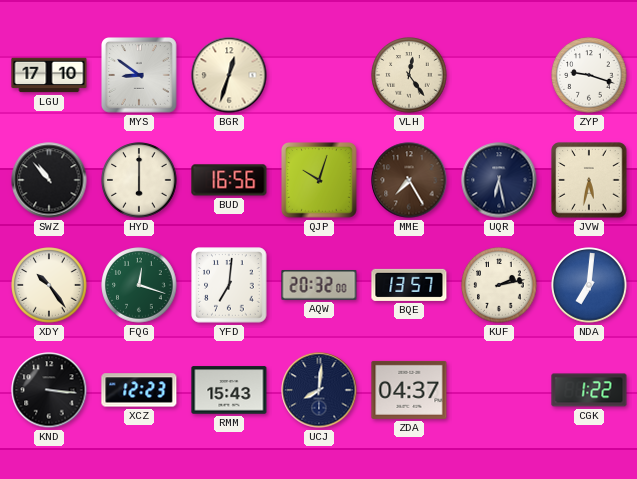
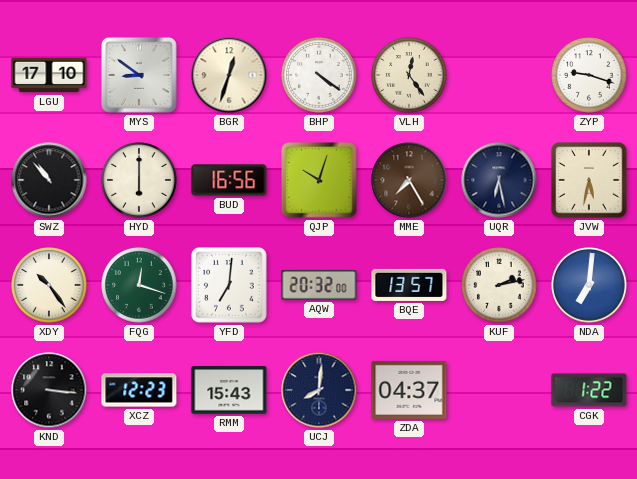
BHP: none -> 4:21 (319, 75)
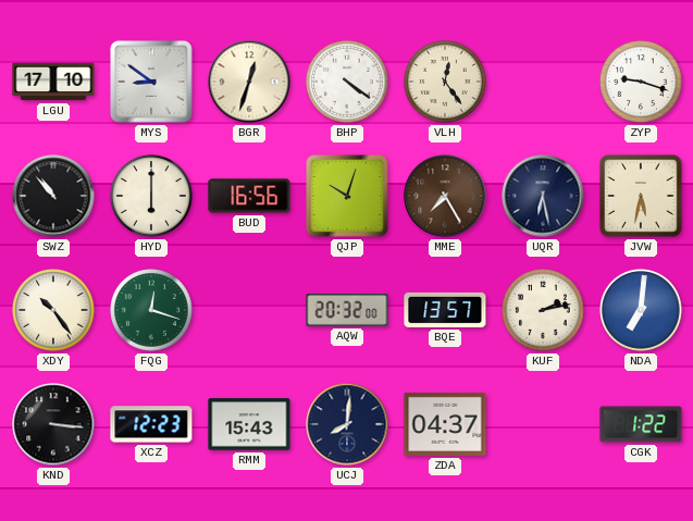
YFD: 7:01 -> none (229, 285)
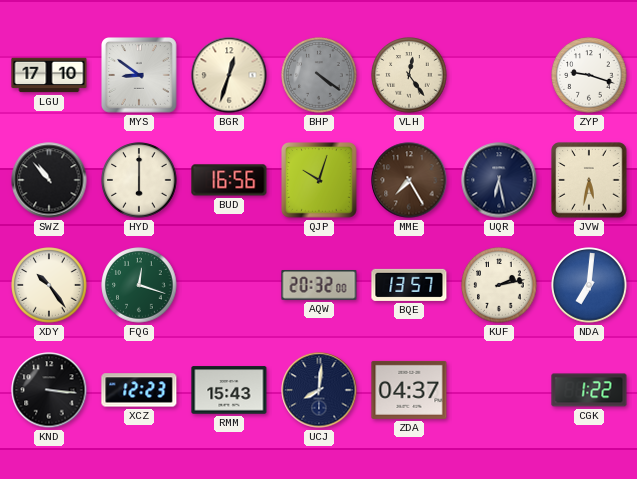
BHP dial: white -> grey (319, 75)
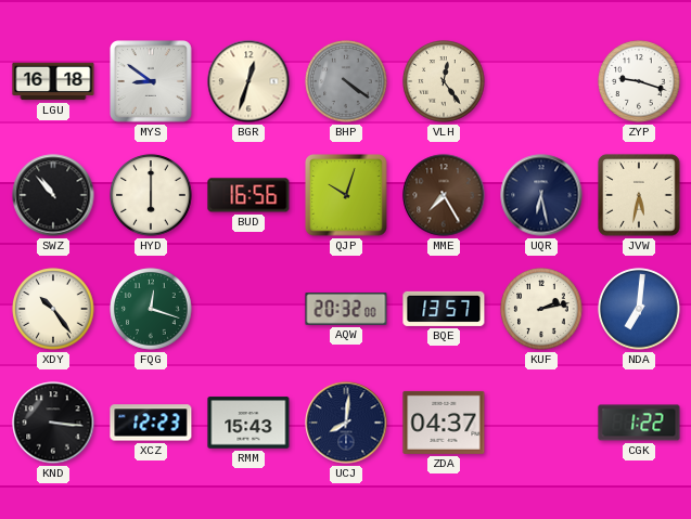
LGU: 17:10 -> 16:18 (53, 81)
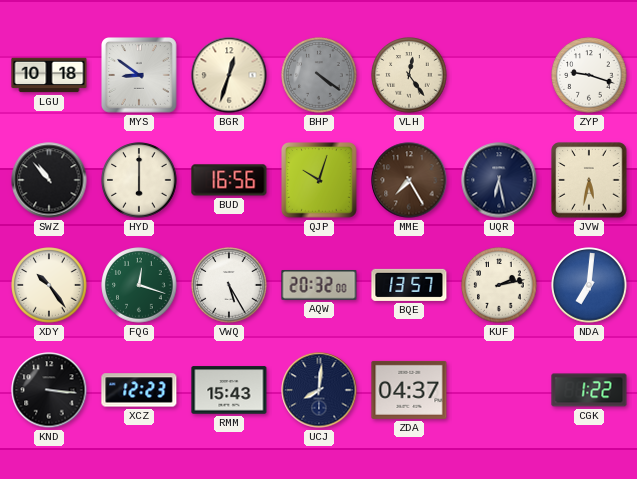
LGU: 16:18 -> 10:18 (49, 75)
VWQ: none -> 5:25 (229, 285)
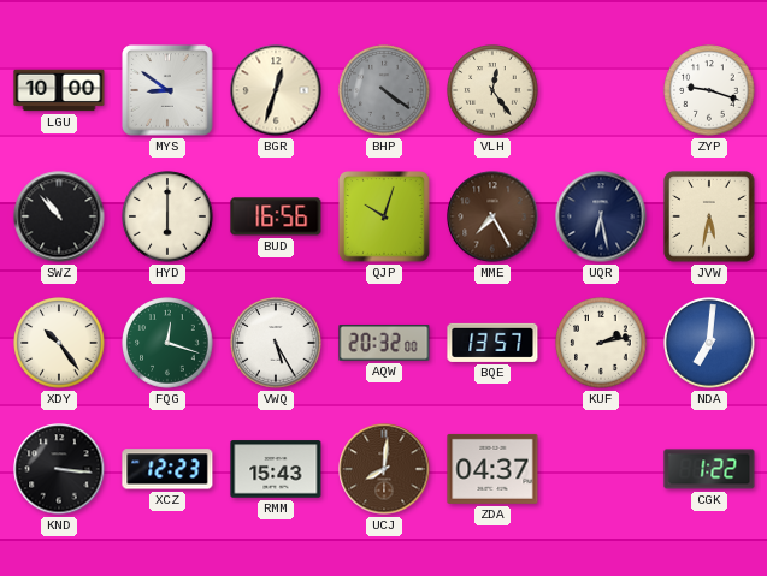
LGU: 10:18 -> 10:00 (59, 90)
UCJ dial: navy -> brown (384, 469)
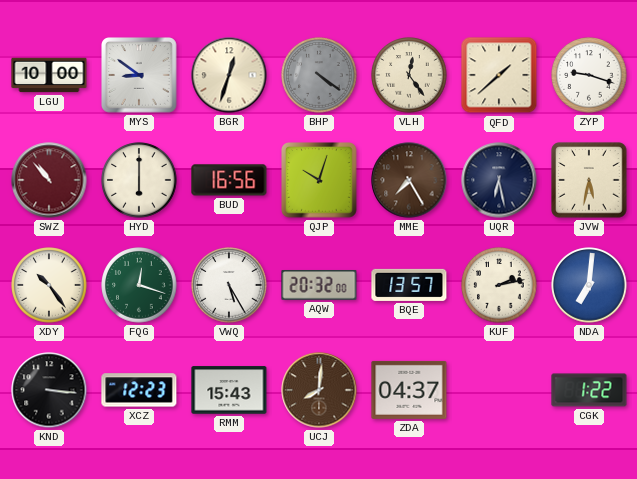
QFD: none -> 1:38 (499, 75)
SWZ dial: black -> burgundy (49, 180)
